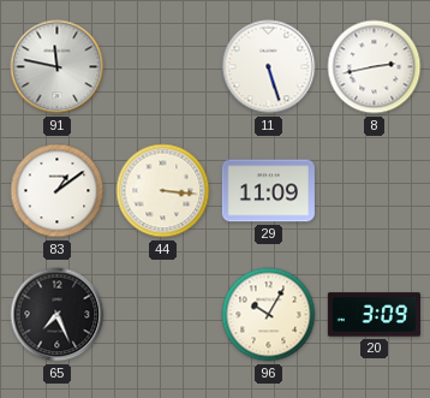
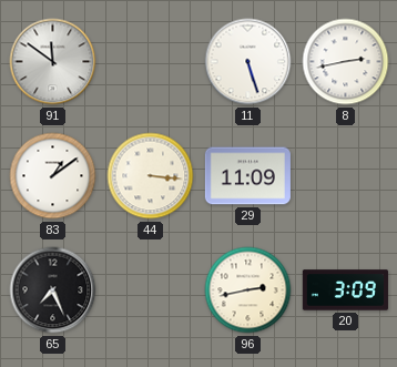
91: 11:47 -> 11:51 (53, 62)
96: 10:05 -> 2:43 (248, 290)
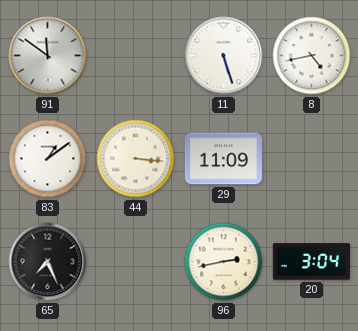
8: 2:43 -> 4:43 (312, 56)
20: 3:09 -> 3:04 (311, 262)
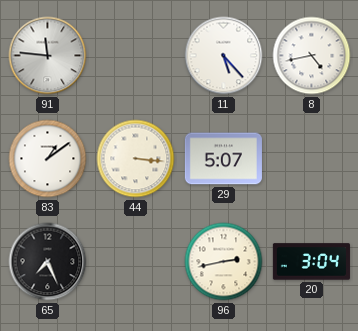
91: 11:51 -> 11:46 (48, 56)
11: 5:27 -> 5:23 (224, 56)
29: 11:09 -> 5:07 (223, 159)
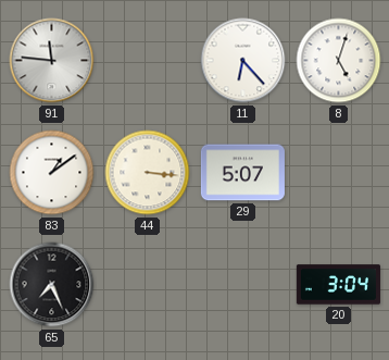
11: 5:23 -> 6:23 (243, 61)
8: 4:43 -> 5:03 (339, 61)
96: 2:43 -> none (224, 262)
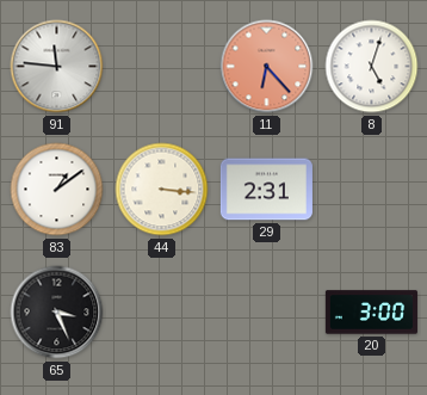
11 dial: white -> salmon (267, 67)
29: 5:07 -> 2:31 (266, 190)
65: 7:26 -> 3:26 (57, 313)
20: 3:04 -> 3:00 (371, 313)
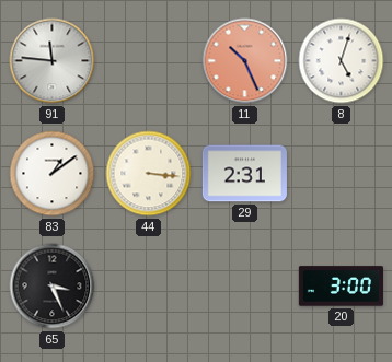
11: 6:23 -> 10:26 (245, 61)
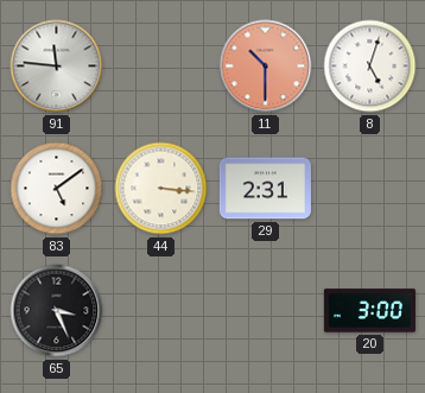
11: 10:26 -> 10:30 (266, 66)
83: 1:09 -> 5:09 (57, 189)
